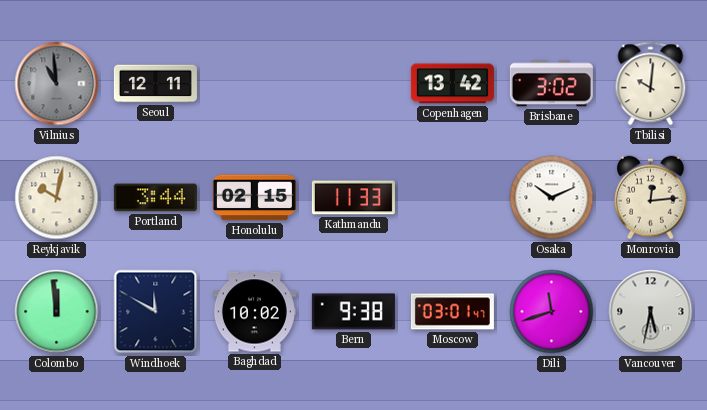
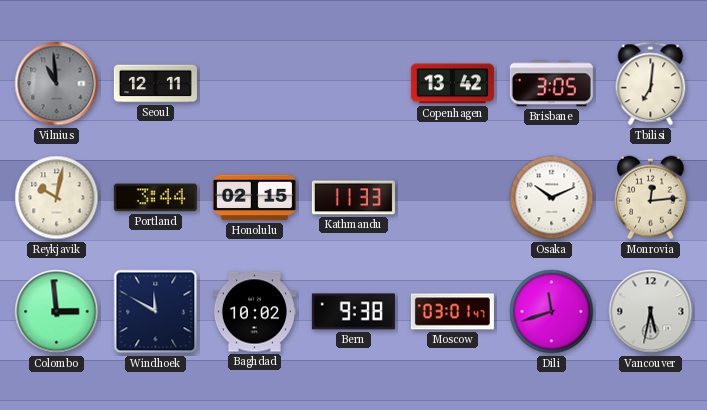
Brisbane: 3:02 -> 3:05 (551, 84)
Tbilisi: 10:01 -> 7:01 (651, 84)
Colombo: 11:59 -> 2:59 (57, 312)
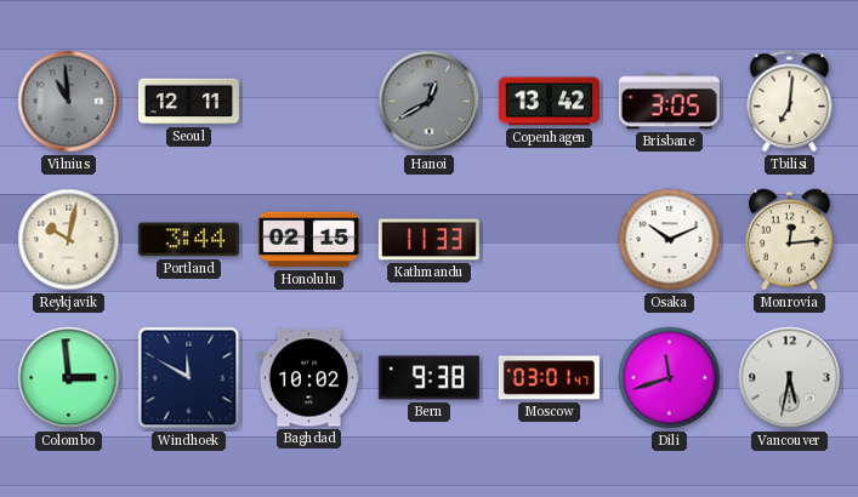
Hanoi: none -> 12:40 (430, 102)
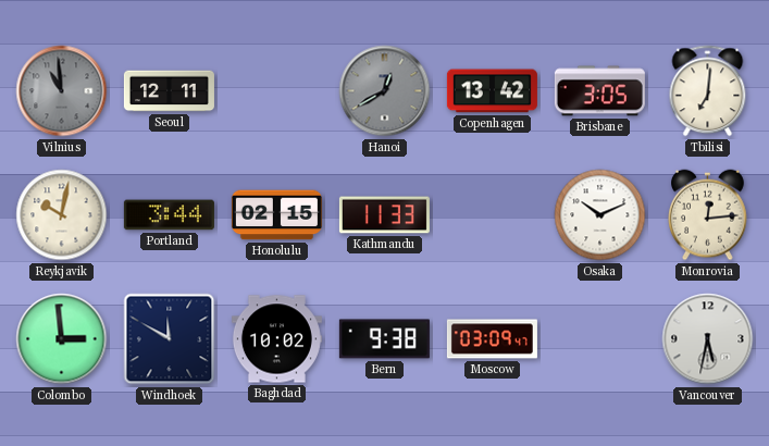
Moscow: 03:01 -> 03:09 (492, 339)
Dili: 11:42 -> none (670, 378)
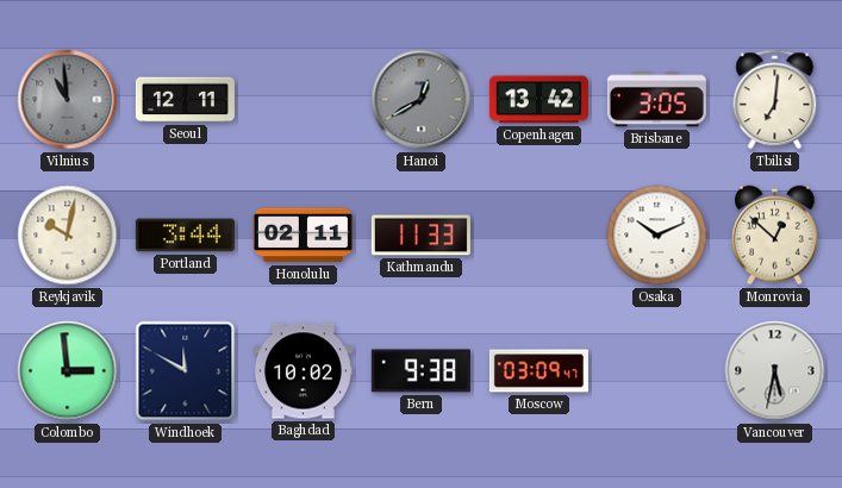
Honolulu: 02:15 -> 02:11 (303, 236)
Monrovia: 12:14 -> 12:52 (775, 236)
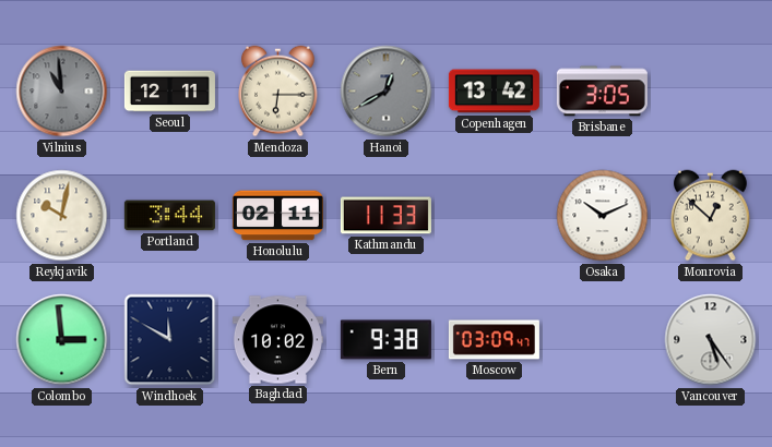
Mendoza: none -> 6:15 (278, 92)
Tbilisi: 7:01 -> none (775, 100)
Vancouver: 5:32 -> 5:24 (711, 340)
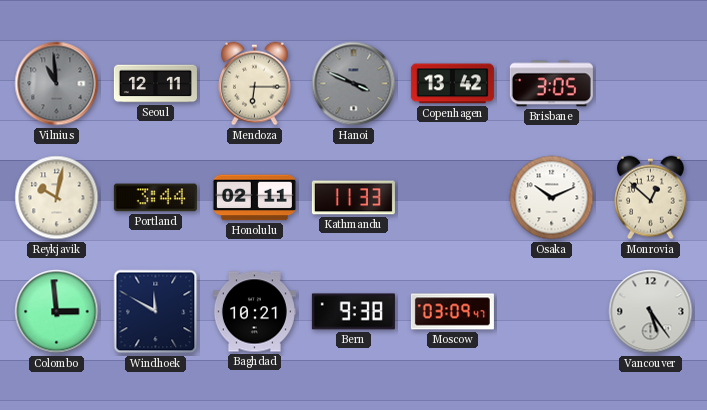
Hanoi: 12:40 -> 3:49 (354, 84)
Baghdad: 10:02 -> 10:21 (254, 312)
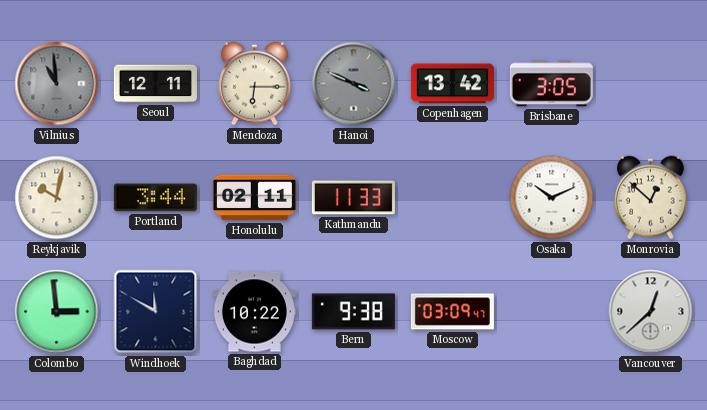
Baghdad: 10:21 -> 10:22 (254, 312)
Vancouver: 5:24 -> 12:38 (651, 312)
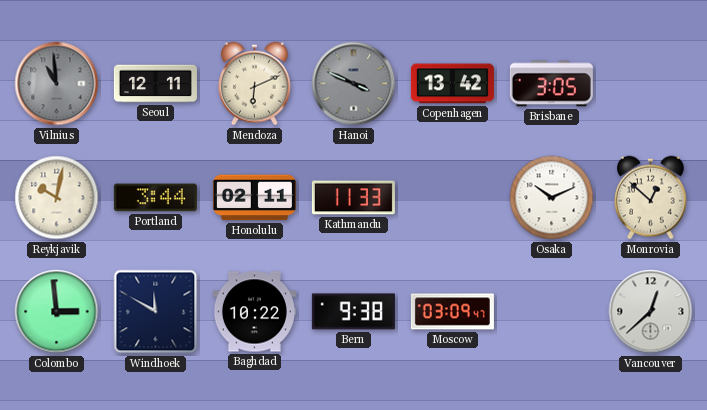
Mendoza: 6:15 -> 6:11 (255, 84)
